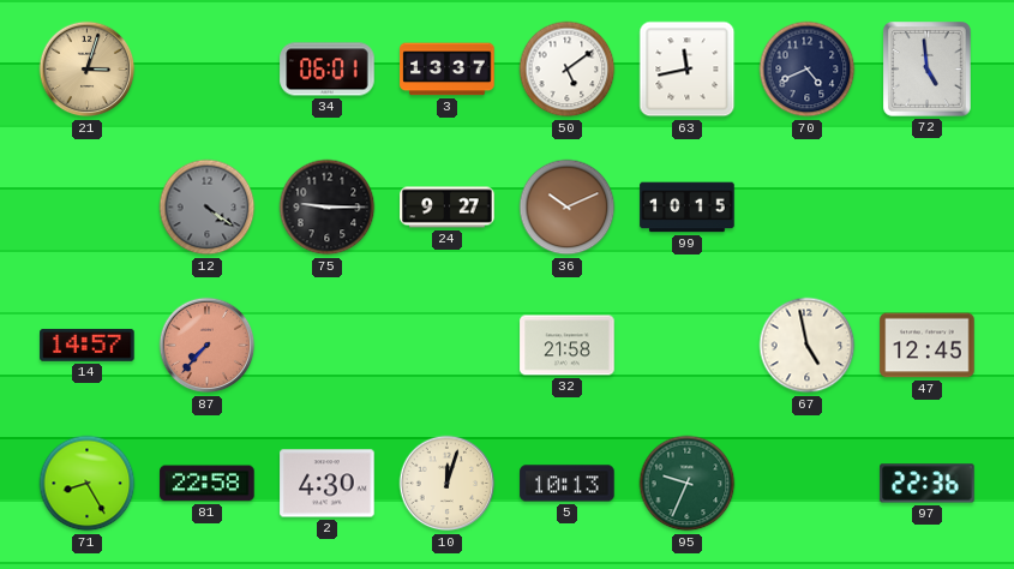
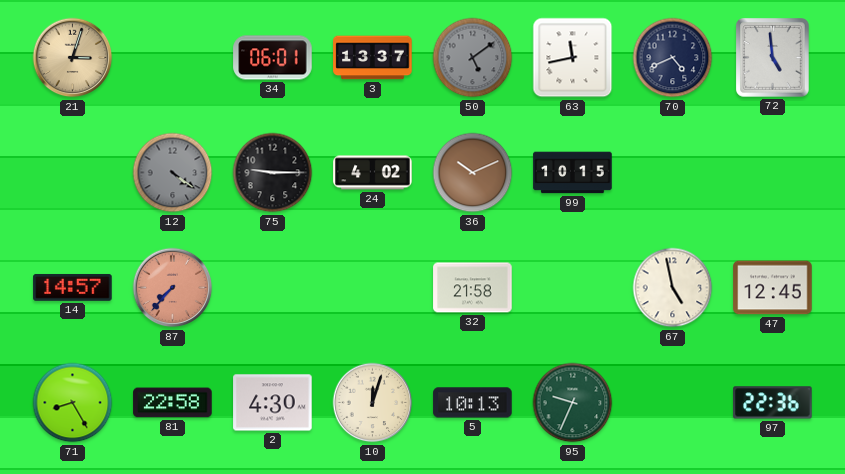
50 dial: white -> grey (473, 58)
24: 9:27 -> 4:02 (373, 173)
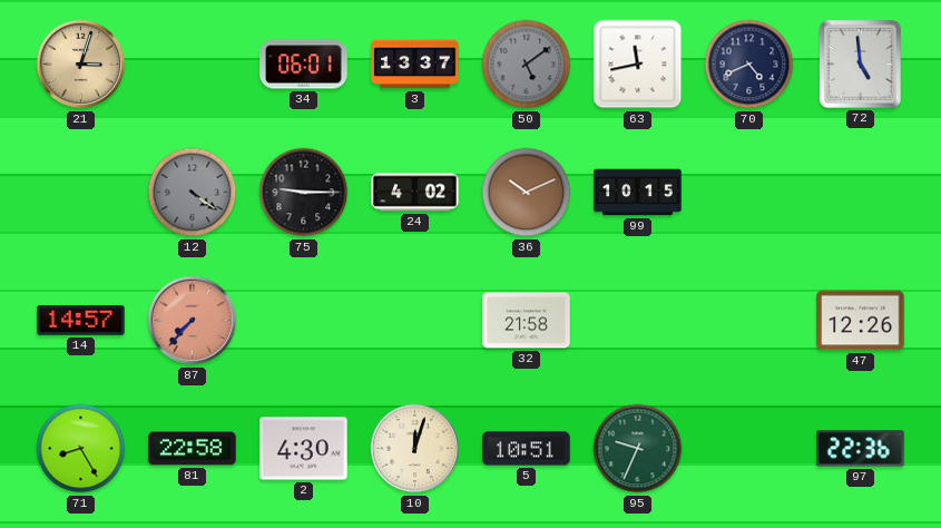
67: 4:58 -> none (673, 288)
47: 12:45 -> 12:26 (861, 321)
5: 10:13 -> 10:51 (527, 449)
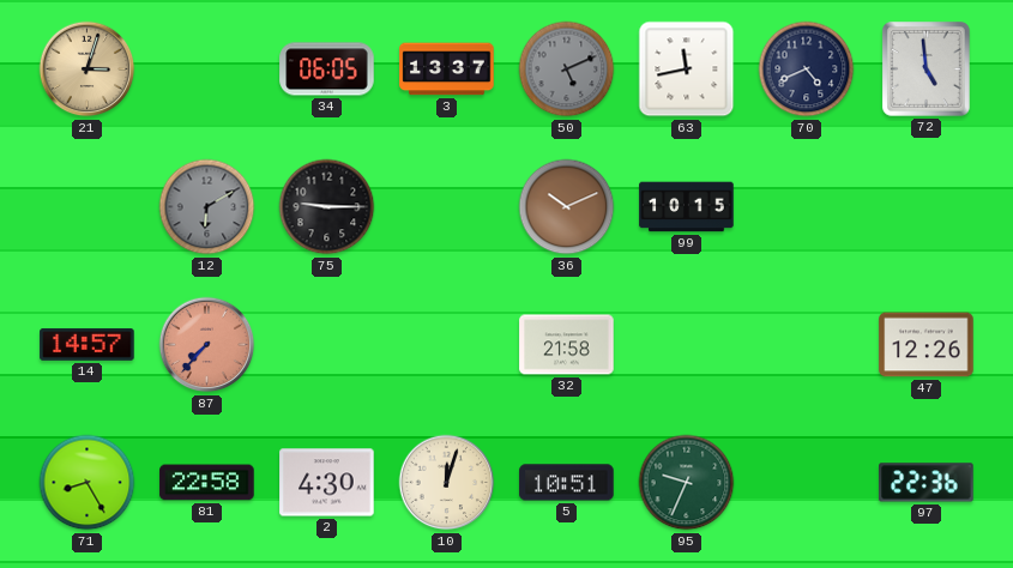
34: 06:01 -> 06:05 (327, 70)
50: 5:09 -> 5:11 (567, 70)
12: 4:21 -> 6:10 (207, 207)
24: 4:02 -> none (415, 193)
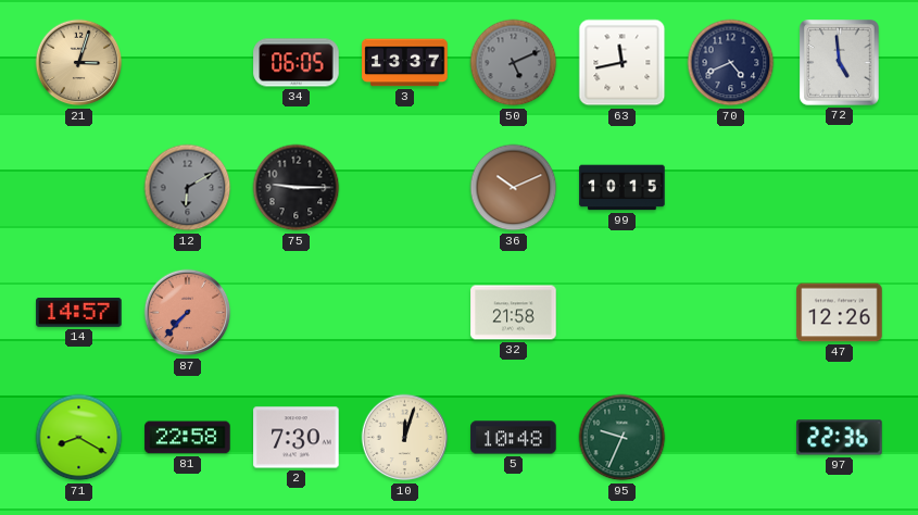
71: 8:25 -> 8:20 (79, 438)
2: 4:30 -> 7:30 (297, 438)
5: 10:51 -> 10:48 (514, 438)
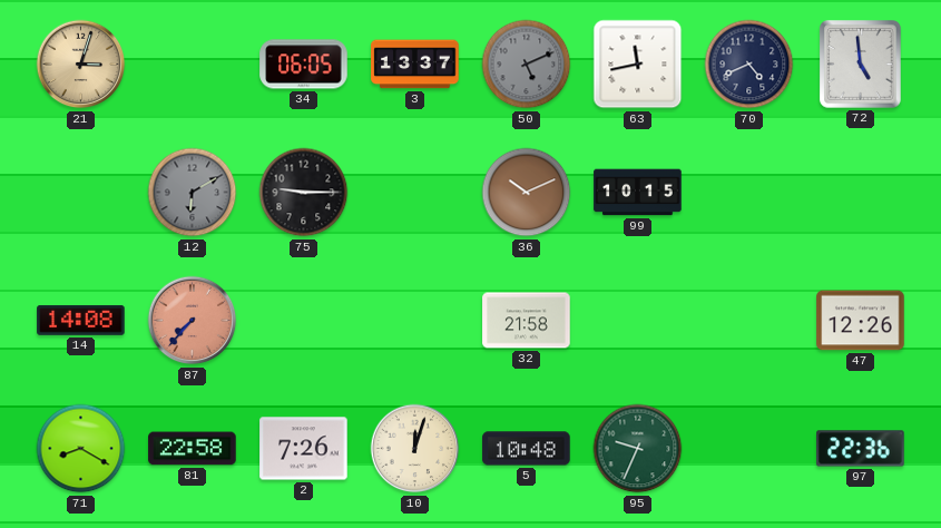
14: 14:57 -> 14:08 (81, 320)
2: 7:30 -> 7:26 (304, 449)
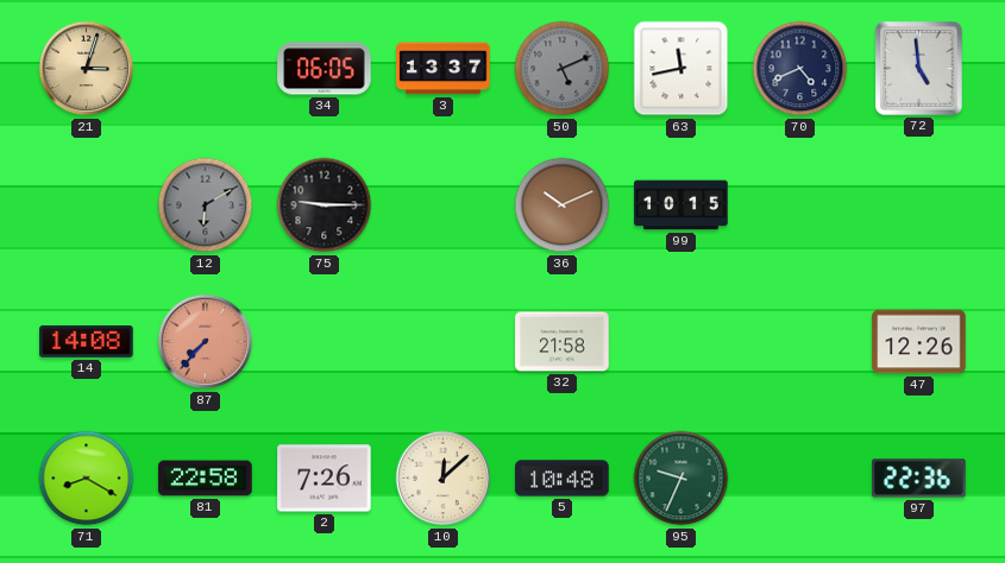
10: 12:03 -> 12:08 (444, 479)
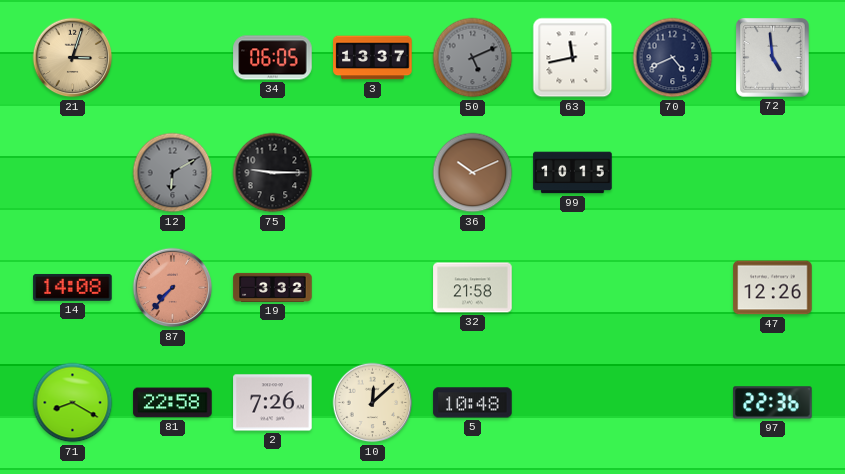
19: none -> 3:32 (273, 287)
95: 9:34 -> none (681, 479)
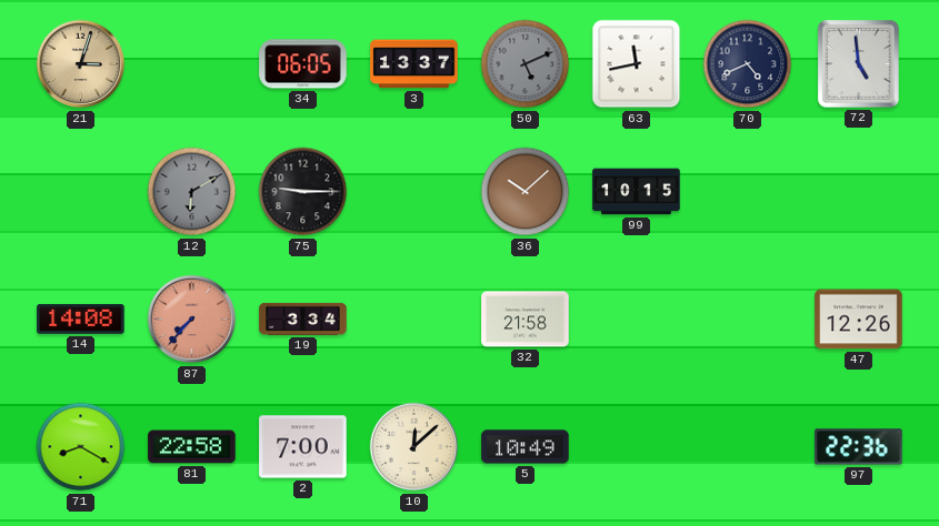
36: 10:11 -> 10:08 (526, 192)
19: 3:32 -> 3:34 (303, 318)
2: 7:26 -> 7:00 (303, 447)
5: 10:48 -> 10:49 (526, 447)
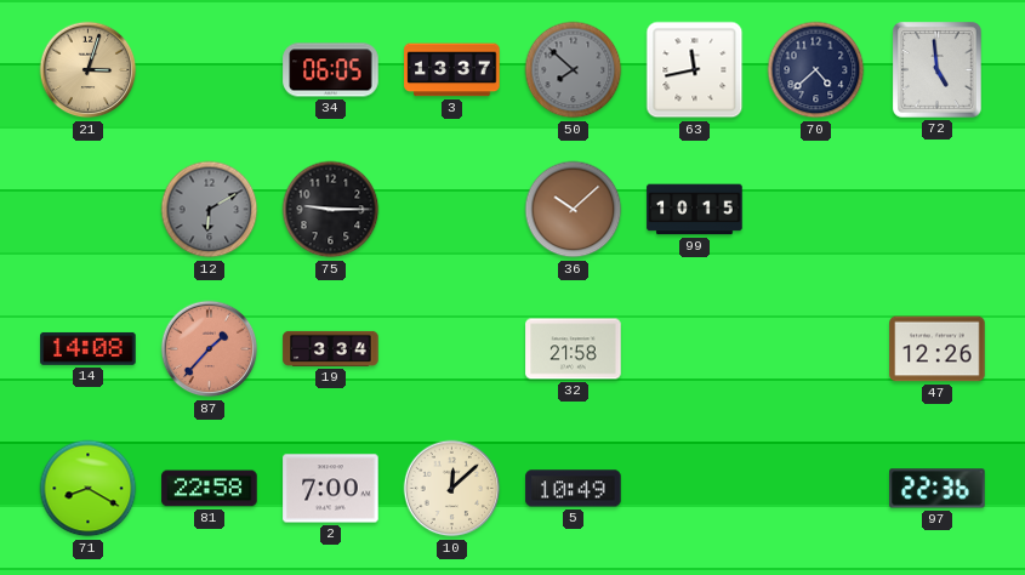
50: 5:11 -> 7:52 (574, 70)
70: 4:41 -> 4:38 (816, 70)
87: 7:37 -> 1:37 (210, 349)
